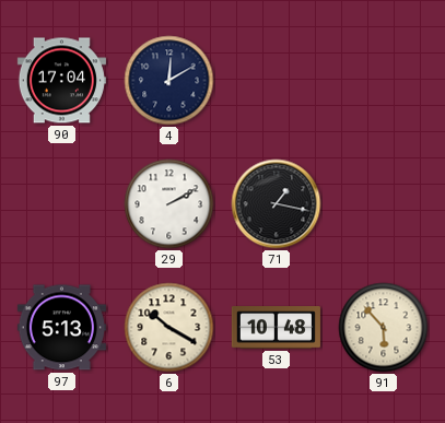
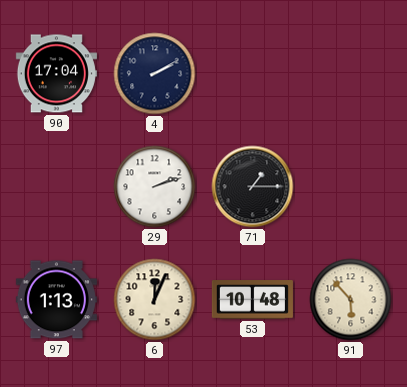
4: 12:10 -> 2:10 (155, 74)
29: 2:10 -> 2:12 (155, 187)
71: 1:17 -> 1:15 (253, 187)
97: 5:13 -> 1:13 (56, 300)
6: 10:20 -> 12:04 (155, 300)
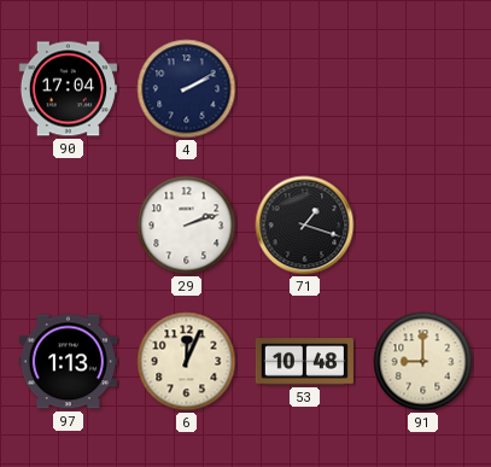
71: 1:15 -> 1:18 (305, 226)
91: 5:53 -> 9:00 (423, 362)
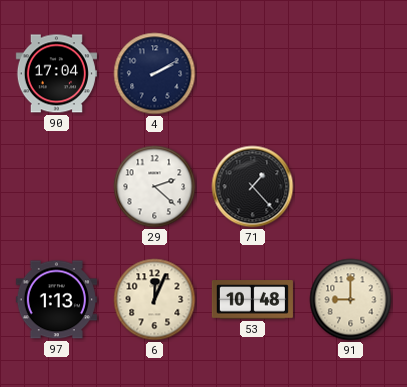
29: 2:12 -> 2:22 (155, 187)
71: 1:18 -> 1:23 (253, 187)
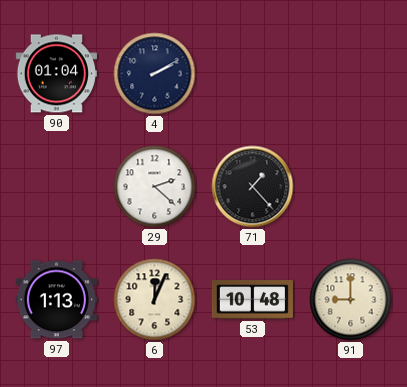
90: 17:04 -> 01:04 (56, 74)
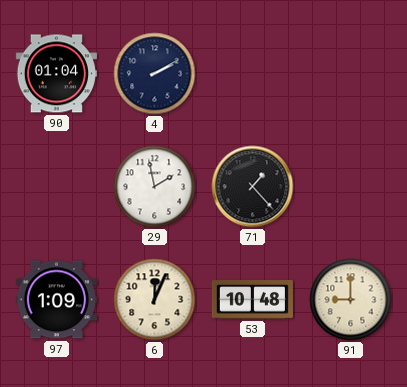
29: 2:22 -> 1:58 (155, 187)
97: 1:13 -> 1:09 (56, 300)
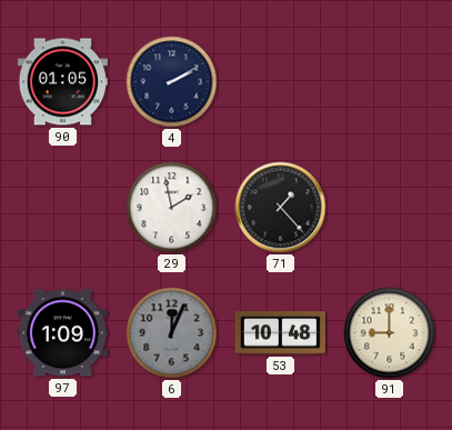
90: 01:04 -> 01:05 (62, 82)
6 dial: cream -> grey (172, 333)
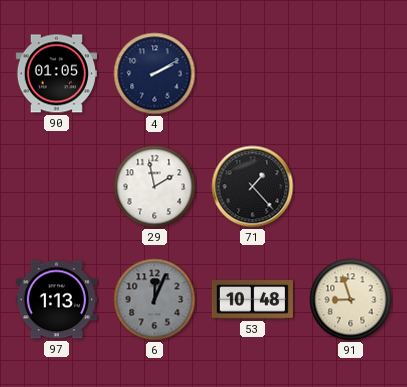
97: 1:09 -> 1:13 (56, 300)
91: 9:00 -> 8:57 (351, 300)
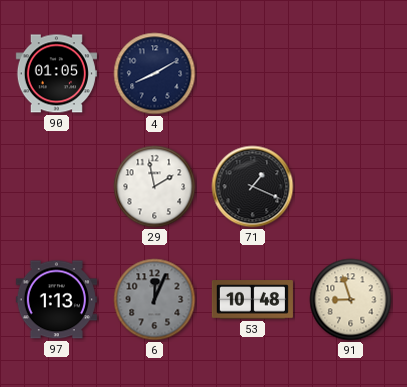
4: 2:10 -> 8:10 (155, 74)
71: 1:23 -> 1:19 (253, 187)
